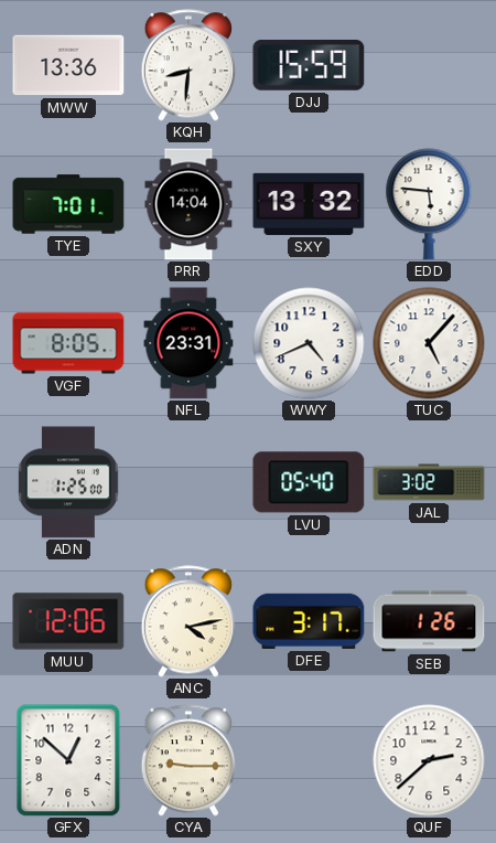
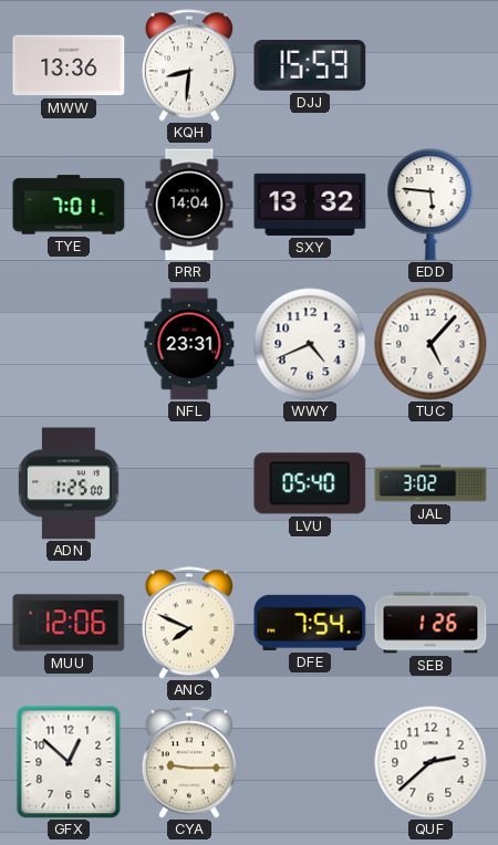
VGF: 8:05 -> none (68, 343)
ANC: 4:13 -> 7:49 (188, 623)
DFE: 3:17 -> 7:54 (310, 623)
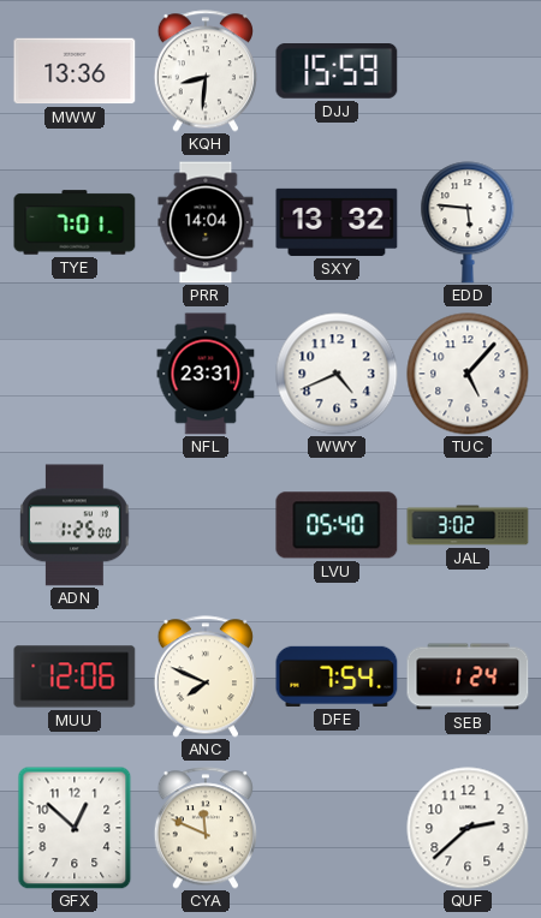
SEB: 1:26 -> 1:24 (468, 676)
CYA: 9:15 -> 11:49 (204, 828)
